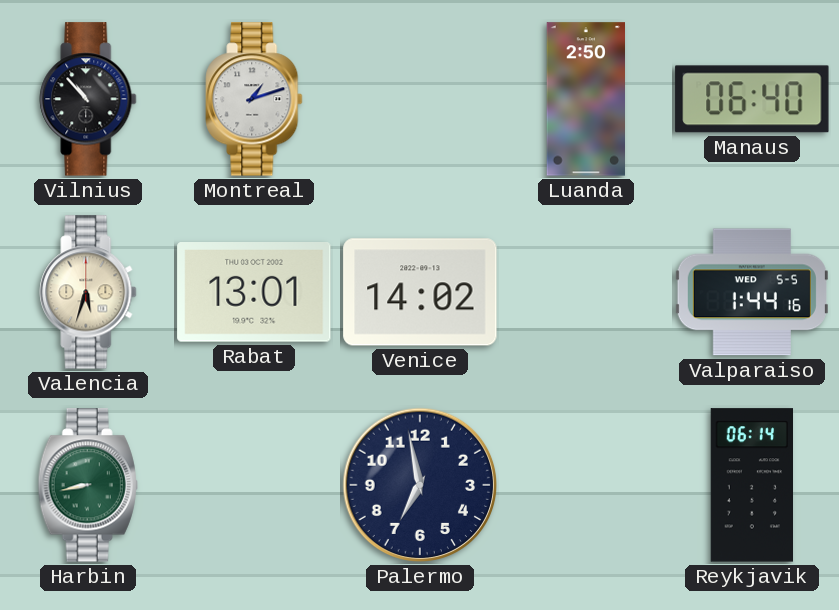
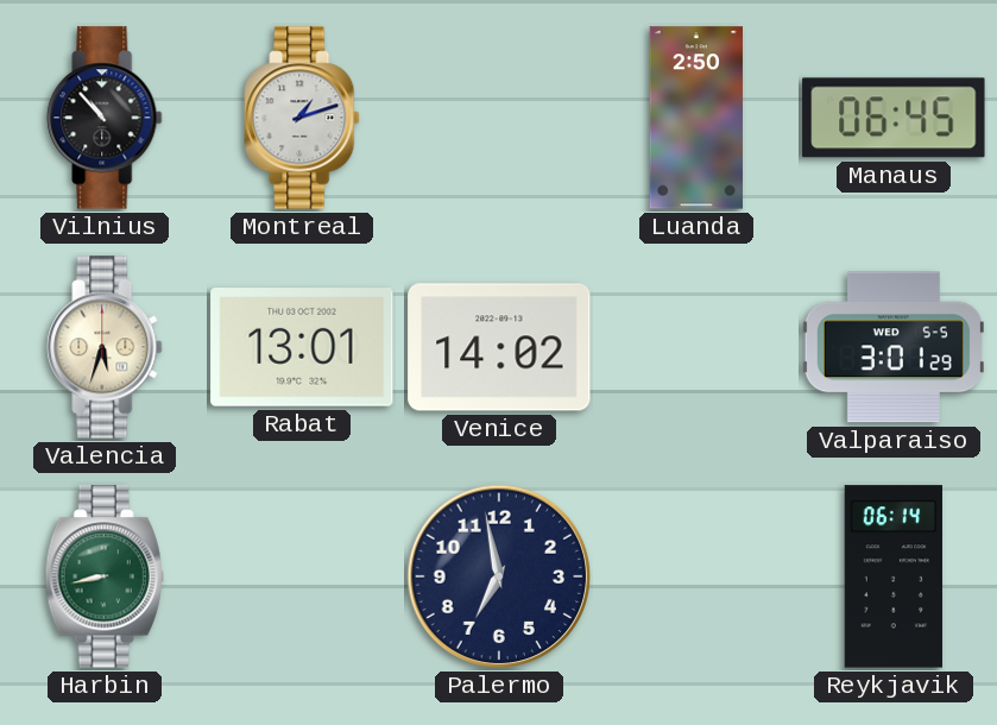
Manaus: 06:40 -> 06:45 (894, 118)
Valparaiso: 1:44 -> 3:01 (894, 347)
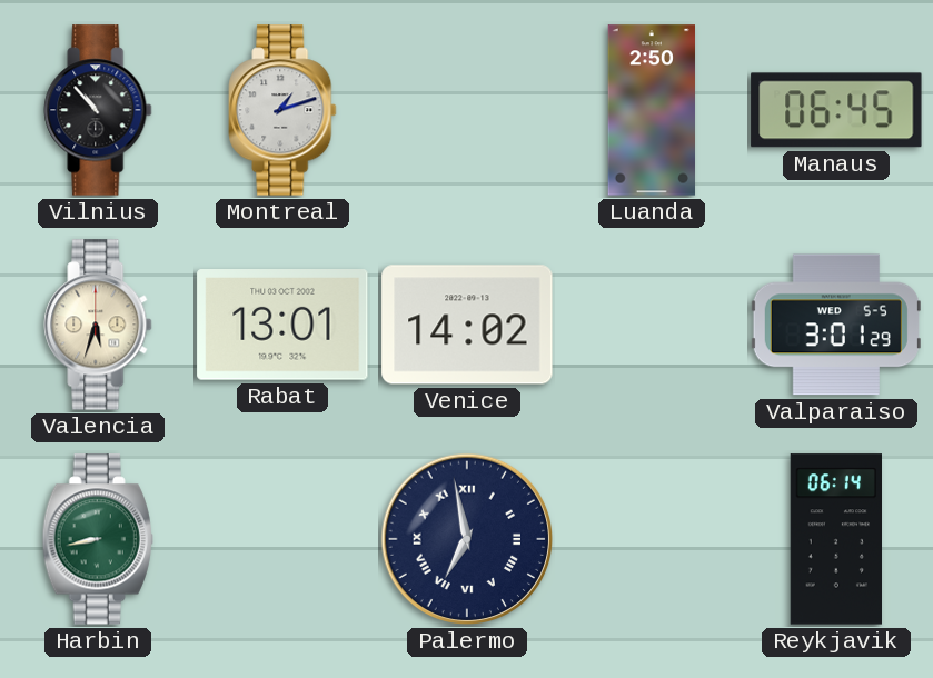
Palermo numerals: Arabic -> Roman (467, 539)
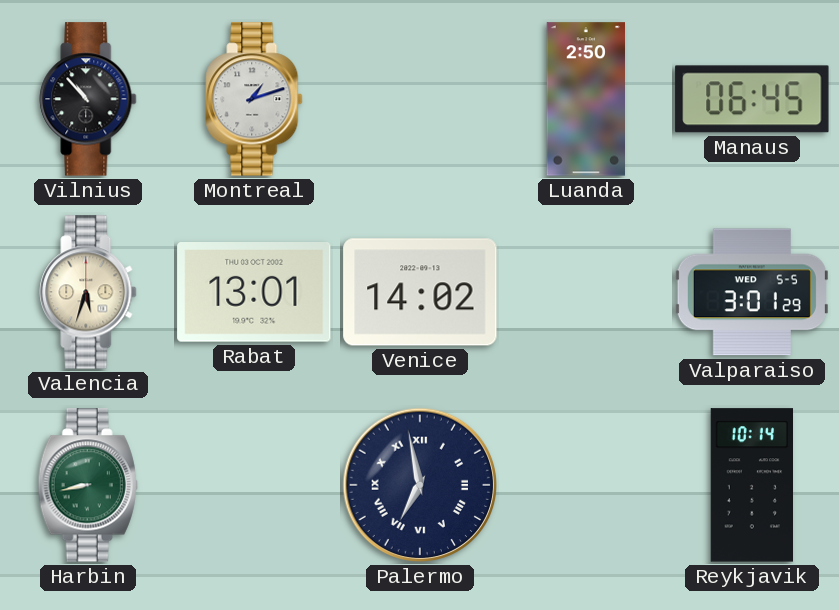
Reykjavik: 06:14 -> 10:14 (752, 485)
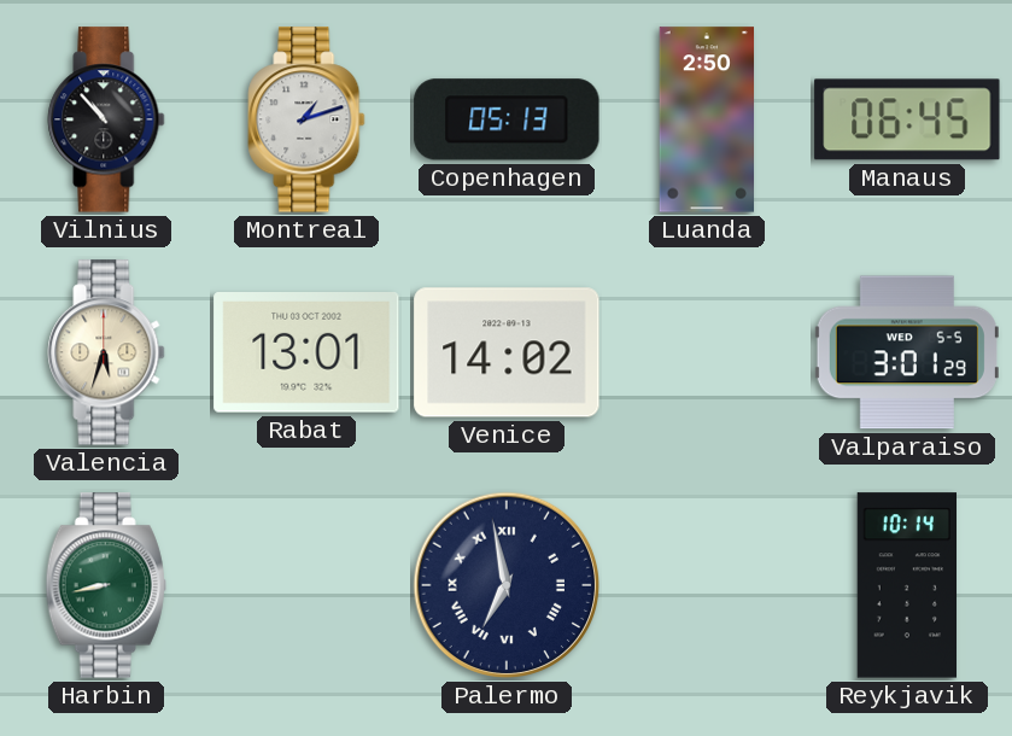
Copenhagen: none -> 05:13 (507, 119)
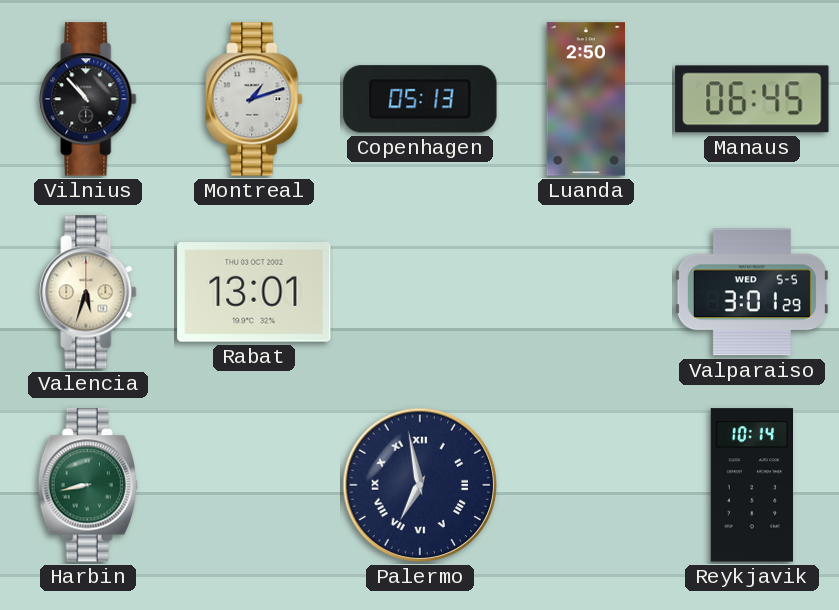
Venice: 14:02 -> none (507, 352)
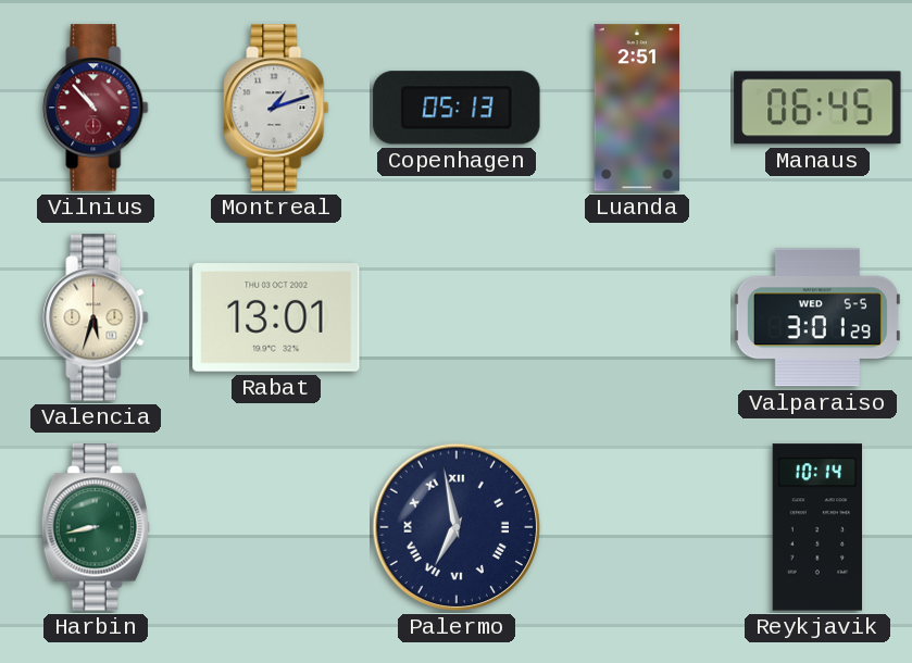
Vilnius dial: black -> burgundy (96, 108)
Luanda: 2:50 -> 2:51 (637, 108)
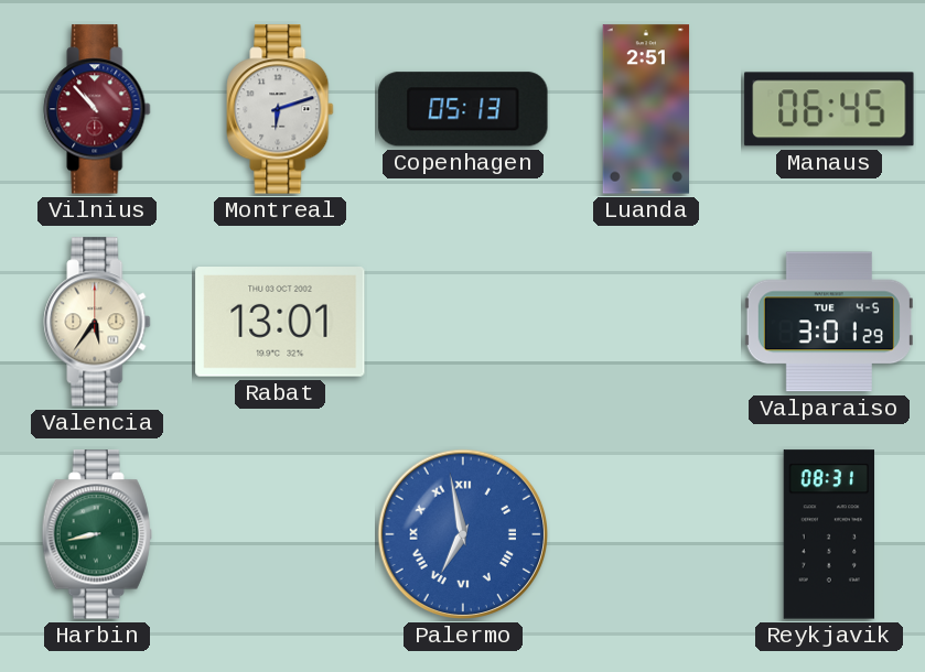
Montreal: 1:12 -> 6:12 (280, 109)
Valencia: 5:33 -> 5:36 (97, 322)
Valparaiso date: WED 5-5 -> TUE 4-5 (829, 322)
Palermo dial: navy -> blue (463, 534)
Reykjavik: 10:14 -> 08:31 (829, 534)
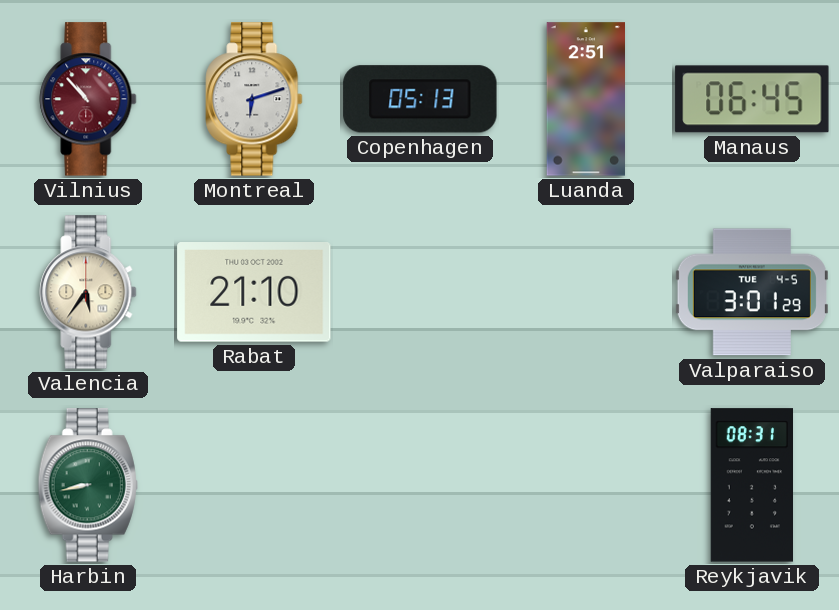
Rabat: 13:01 -> 21:10 (254, 293)
Palermo: 6:58 -> none (463, 534)
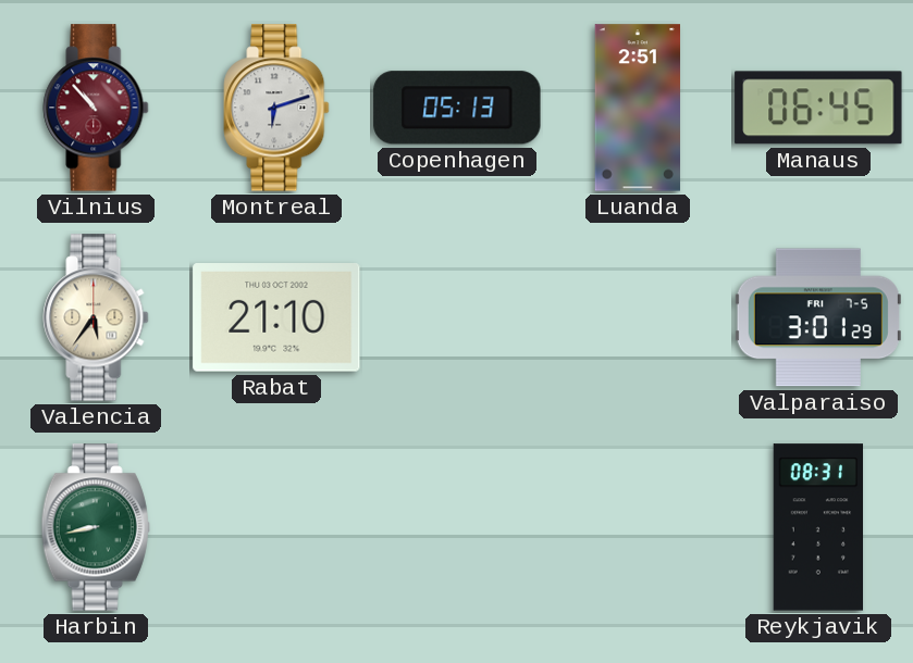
Valparaiso date: TUE 4-5 -> FRI 7-5 (818, 317)
